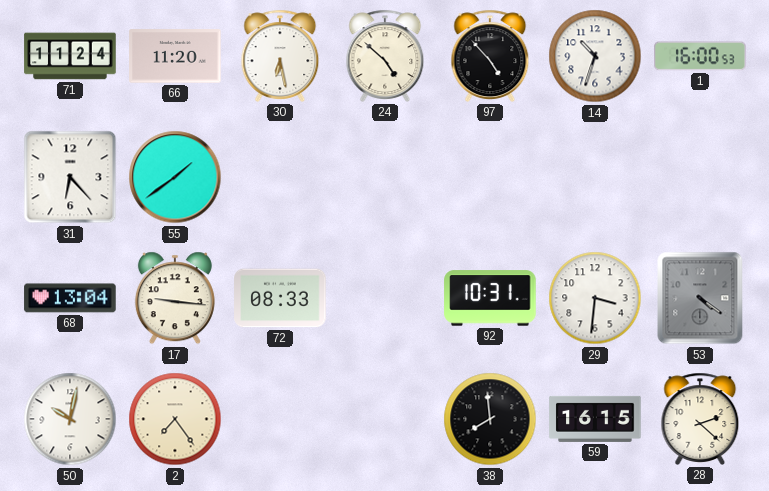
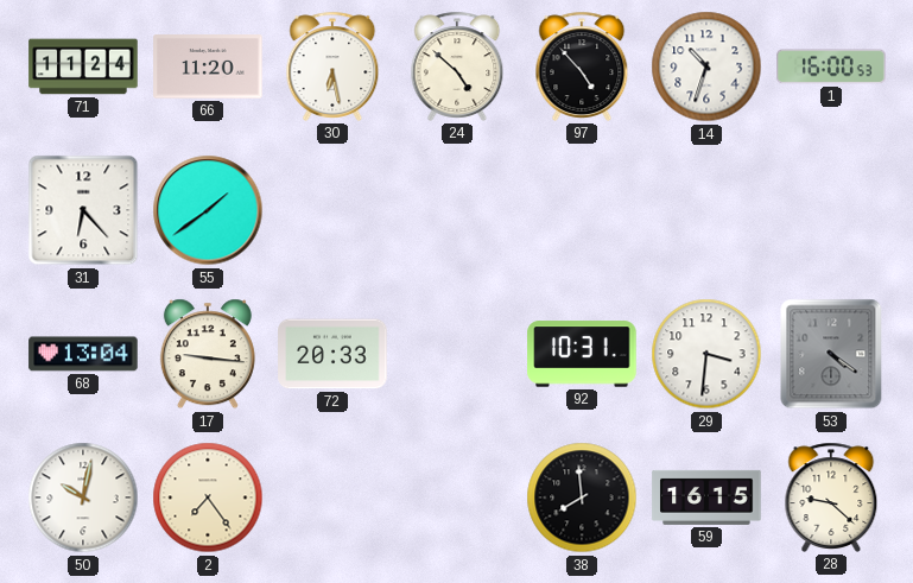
72: 08:33 -> 20:33 (332, 354)
28: 2:22 -> 9:22 (831, 498)
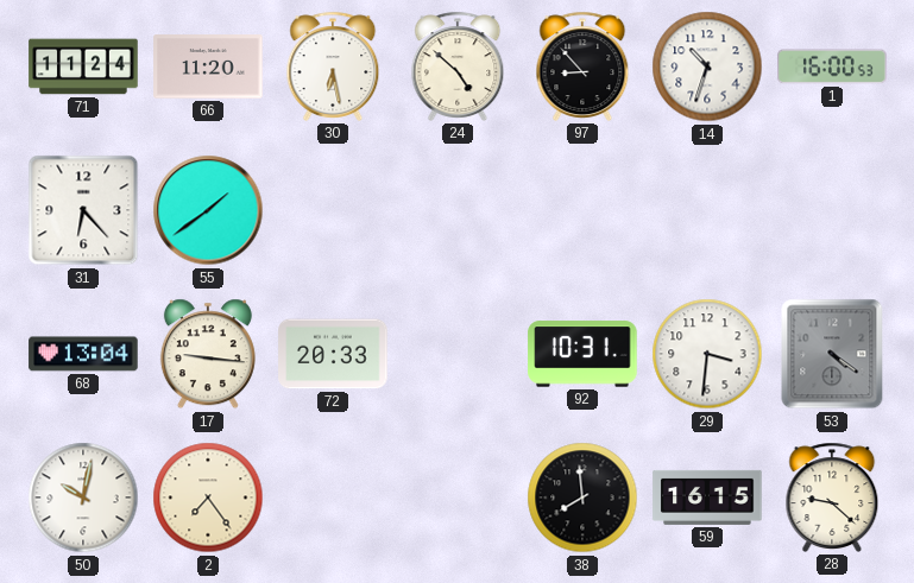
97: 4:53 -> 8:53 (582, 66)
